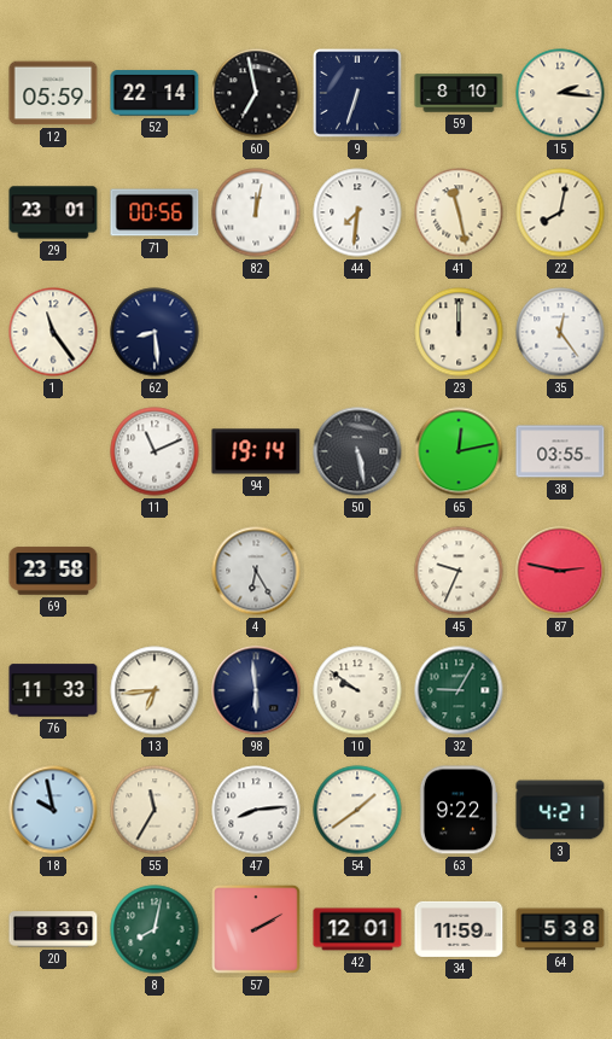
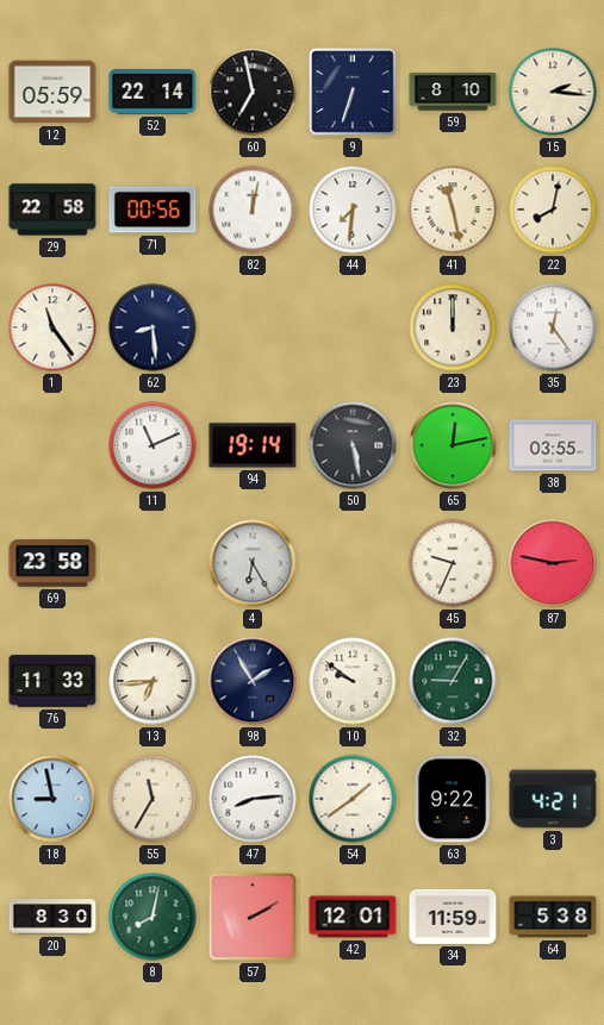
29: 23:01 -> 22:58 (52, 210)
98: 5:59 -> 1:55 (253, 681)
18: 9:58 -> 8:58 (52, 799)
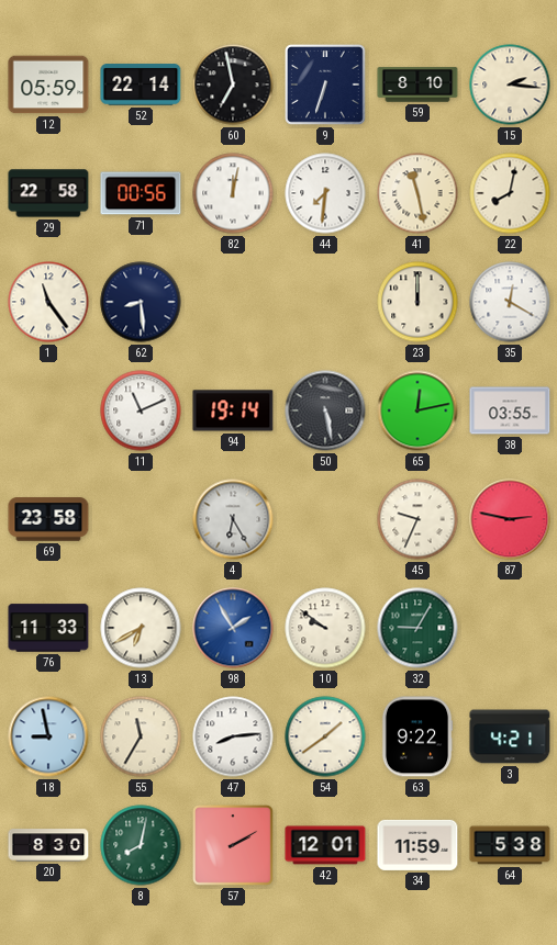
35: 12:24 -> 12:20 (510, 302)
13: 6:44 -> 6:40 (141, 628)
98 dial: navy -> blue (233, 628)
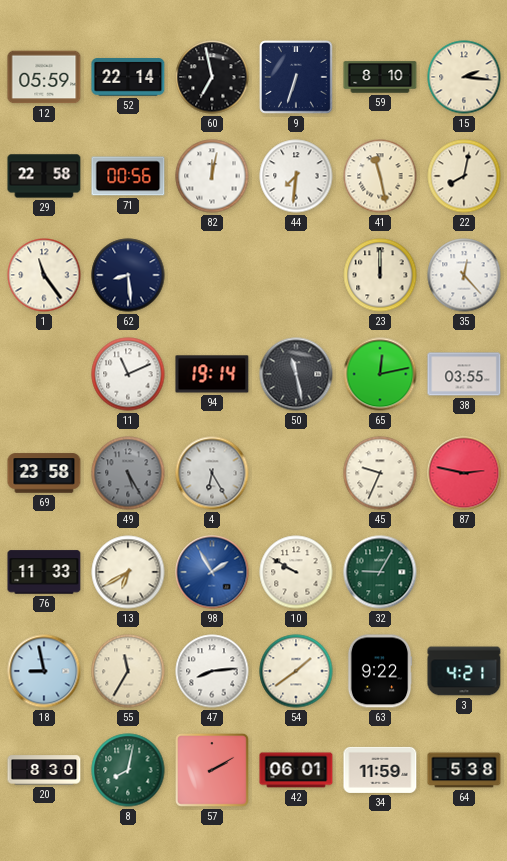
35: 12:20 -> 12:23 (464, 275)
50: 5:28 -> 11:28 (296, 374)
49: none -> 5:25 (128, 473)
10: 9:51 -> 9:50 (296, 572)
42: 12:01 -> 06:01 (296, 770)
